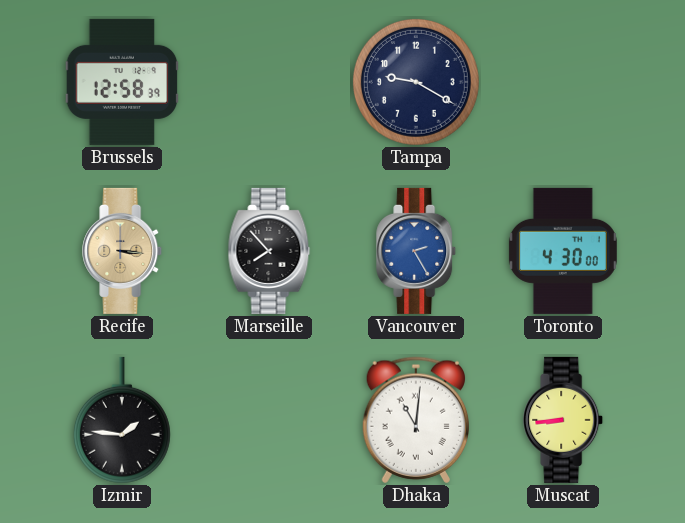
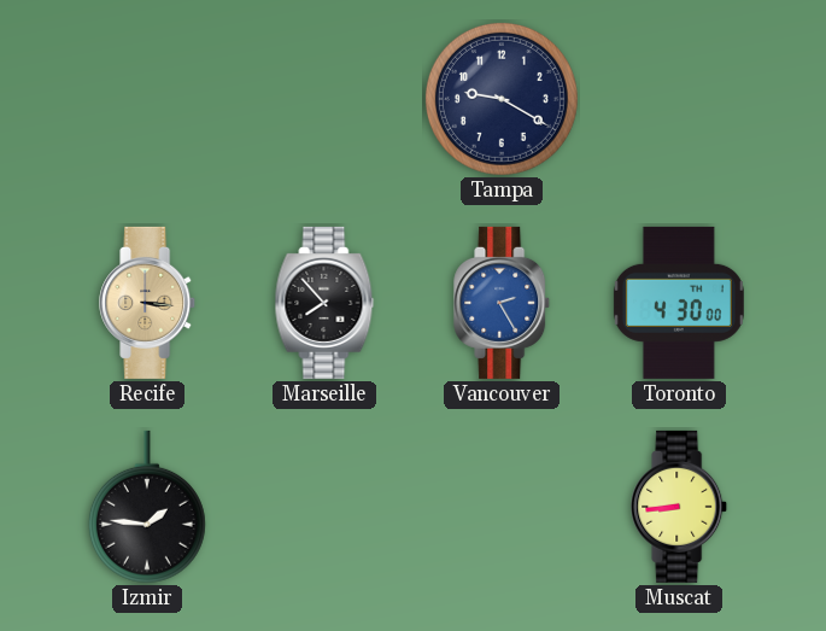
Brussels: 12:58 -> none (122, 82)
Dhaka: 11:01 -> none (415, 420)
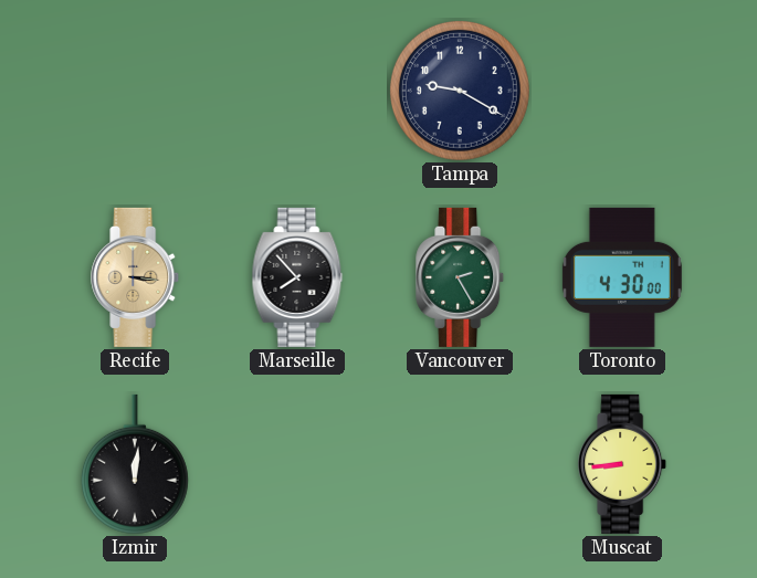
Vancouver dial: blue -> green (461, 277)
Izmir: 1:46 -> 12:01 (135, 464)
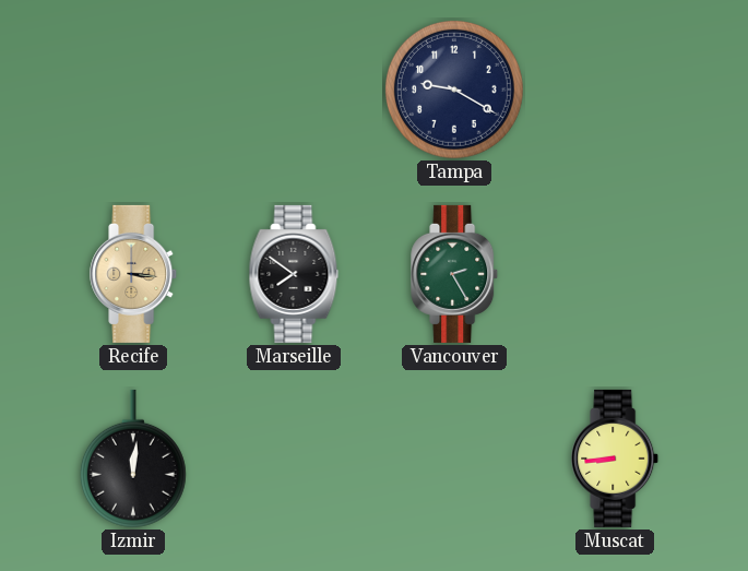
Marseille: 7:53 -> 7:51 (294, 274)
Toronto: 4:30 -> none (622, 277)
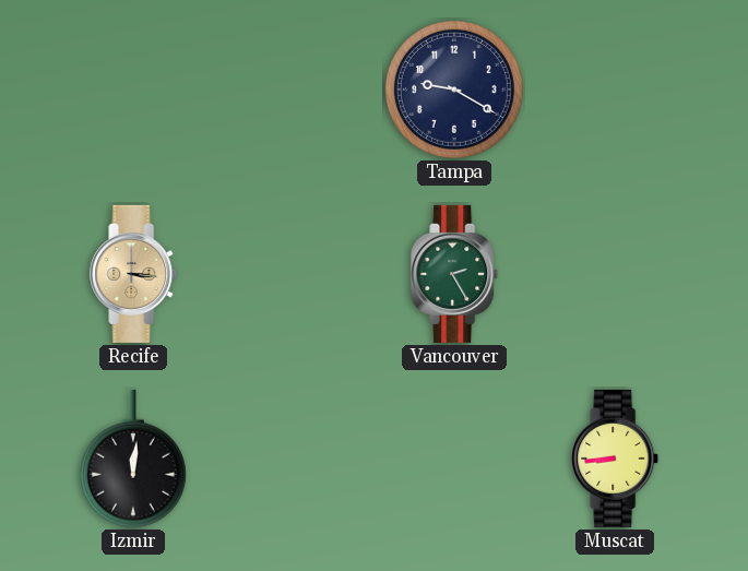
Marseille: 7:51 -> none (294, 274)
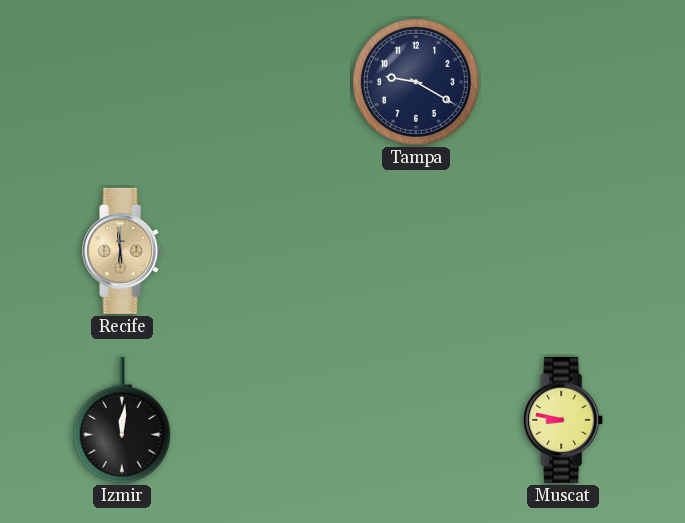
Recife: 3:16 -> 5:59 (123, 251)
Vancouver: 2:25 -> none (455, 274)
Muscat: 8:44 -> 8:47 (564, 420)
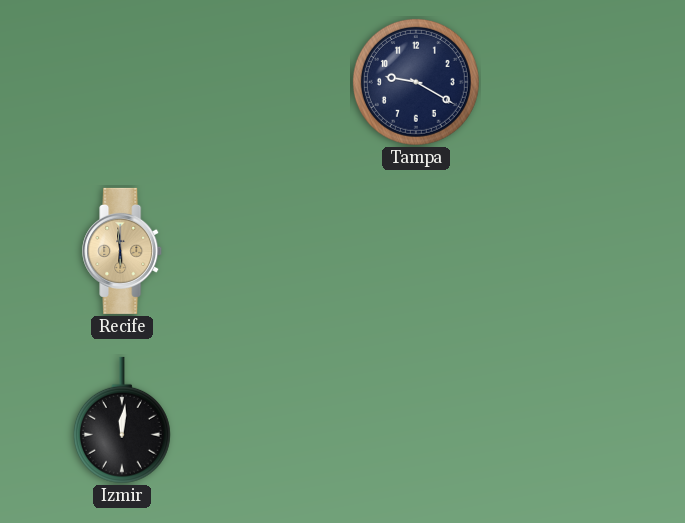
Muscat: 8:47 -> none (564, 420)
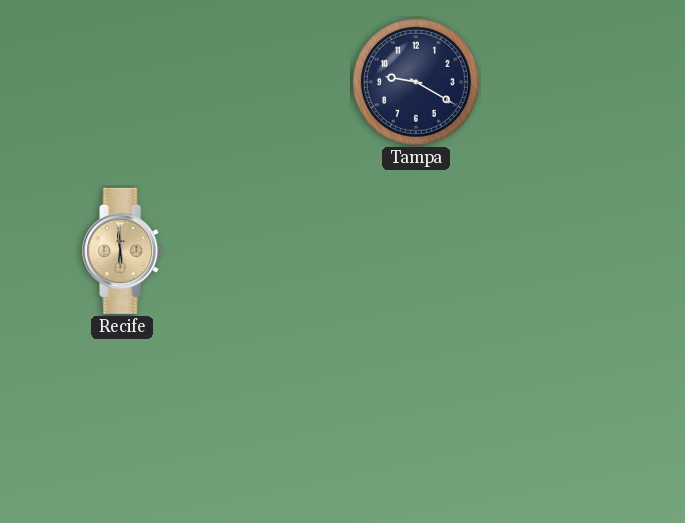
Izmir: 12:01 -> none (122, 420)
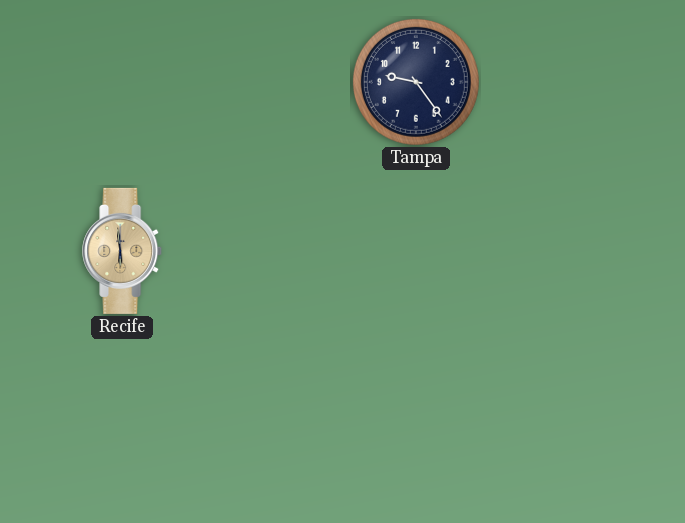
Tampa: 9:20 -> 9:24 (416, 82)
